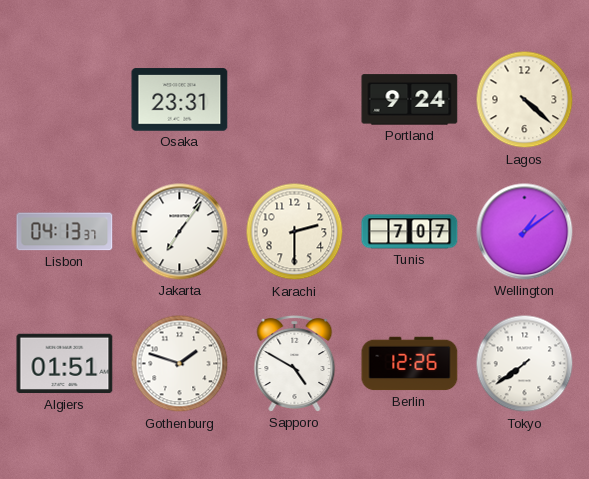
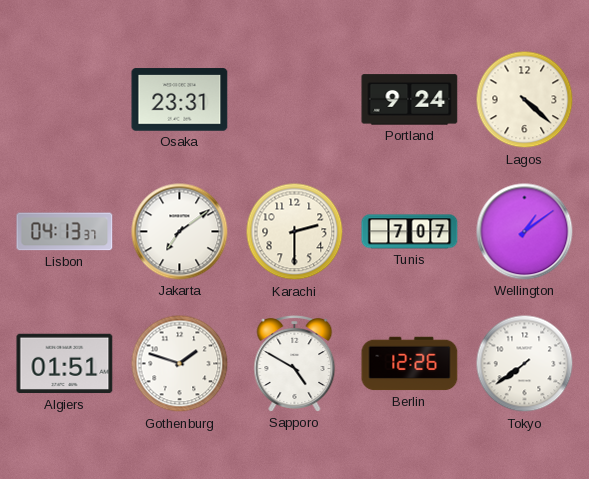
Jakarta: 7:06 -> 7:09 (180, 232)
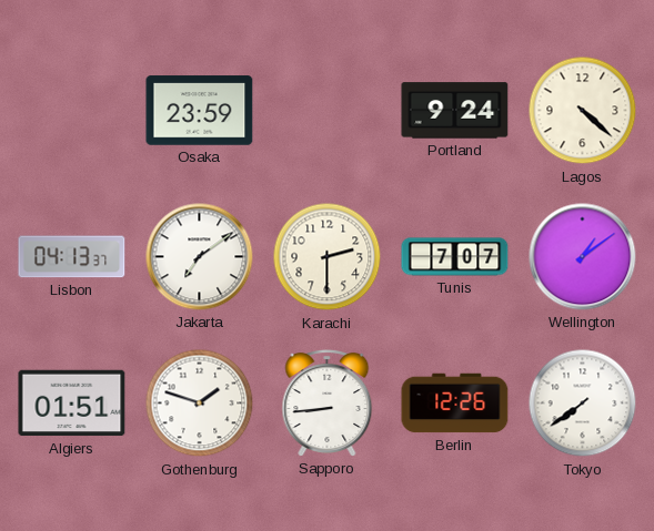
Osaka: 23:31 -> 23:59 (200, 111)
Sapporo: 4:50 -> 8:44 (328, 404)
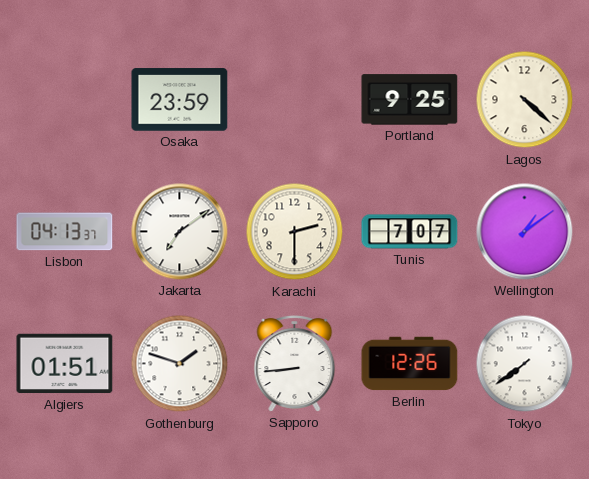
Portland: 9:24 -> 9:25 (410, 100)
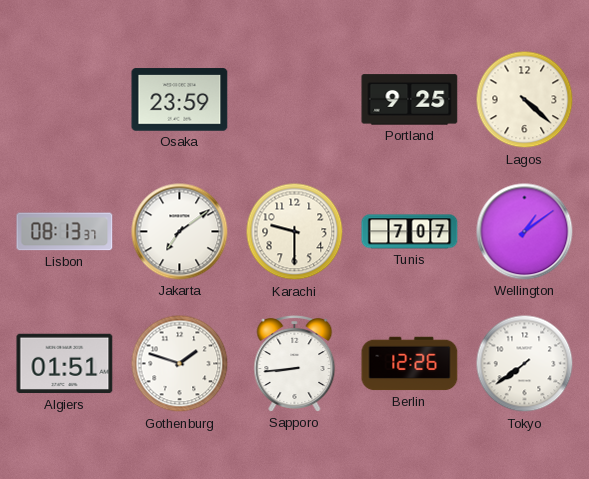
Lisbon: 04:13 -> 08:13 (65, 232)
Karachi: 2:30 -> 9:30 (295, 232)
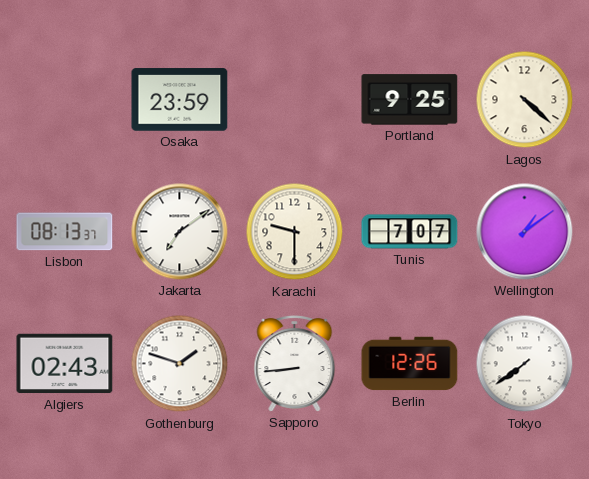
Algiers: 01:51 -> 02:43 (65, 364)
